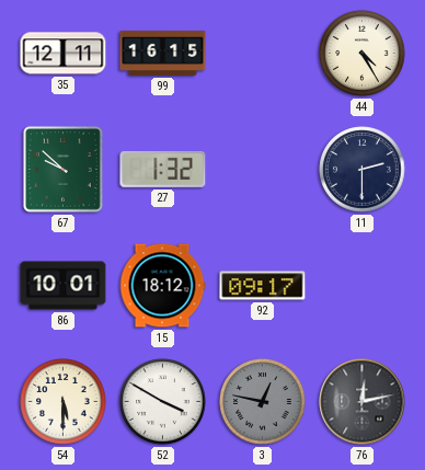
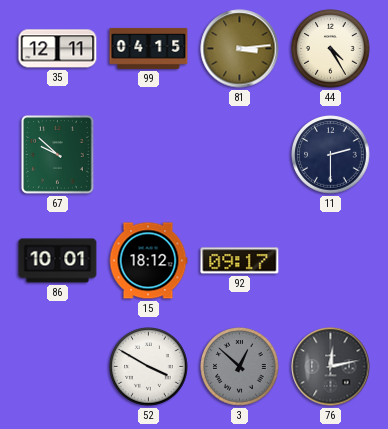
99: 16:15 -> 04:15 (149, 48)
81: none -> 3:14 (240, 49)
27: 1:32 -> none (163, 169)
54: 5:30 -> none (64, 402)
3: 12:47 -> 12:52 (240, 367)
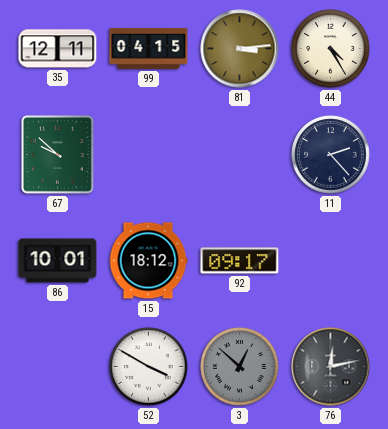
11: 2:30 -> 2:23 (331, 155)
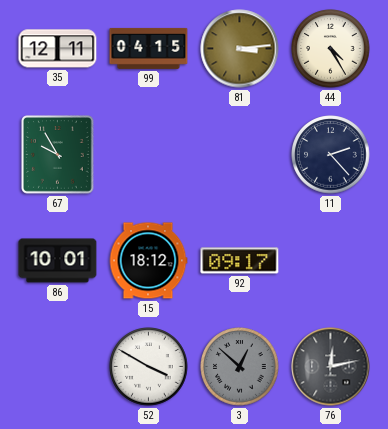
67: 9:52 -> 9:55 (58, 155)
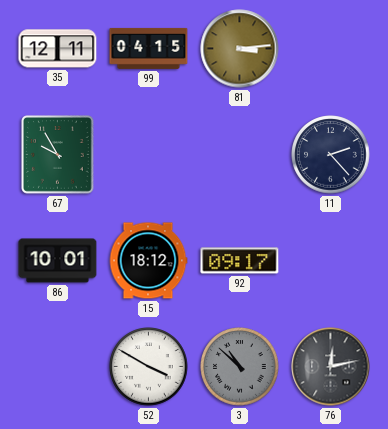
44: 4:25 -> none (331, 49)
3: 12:52 -> 10:52 (240, 367)
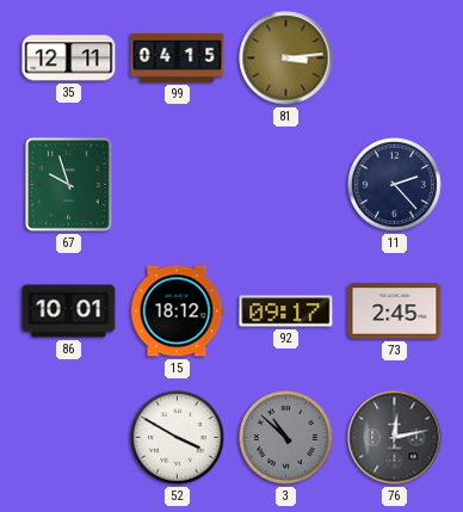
67: 9:55 -> 9:57 (69, 185)
73: none -> 2:45 (395, 311)
